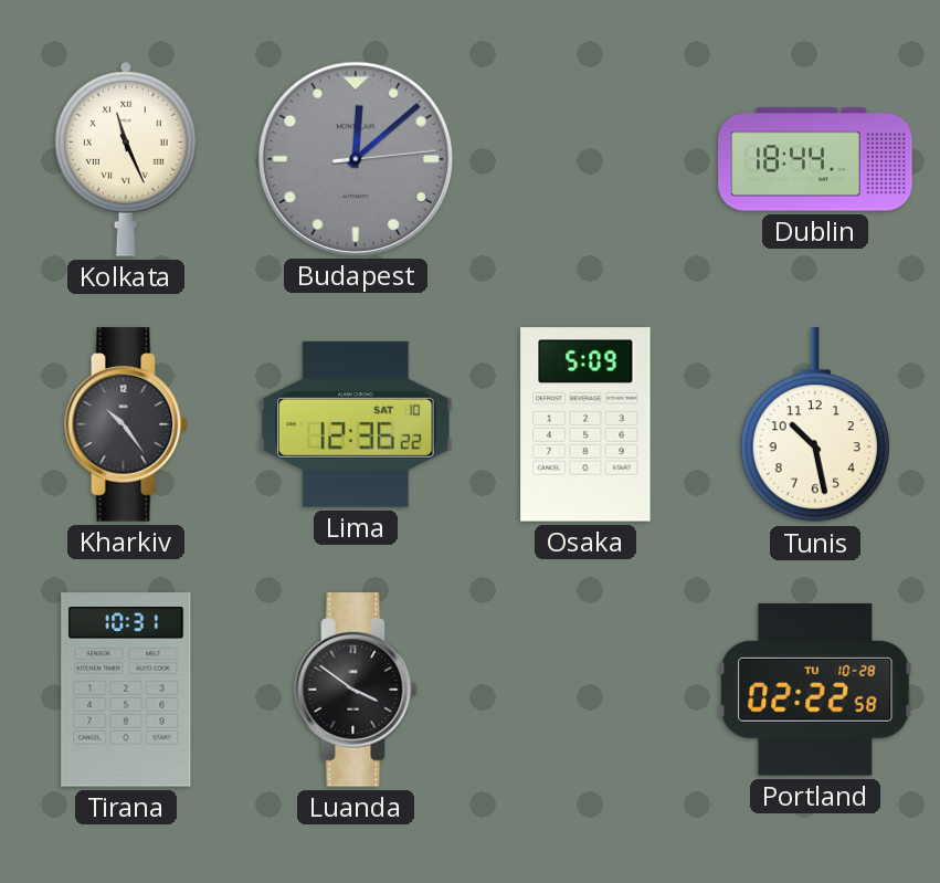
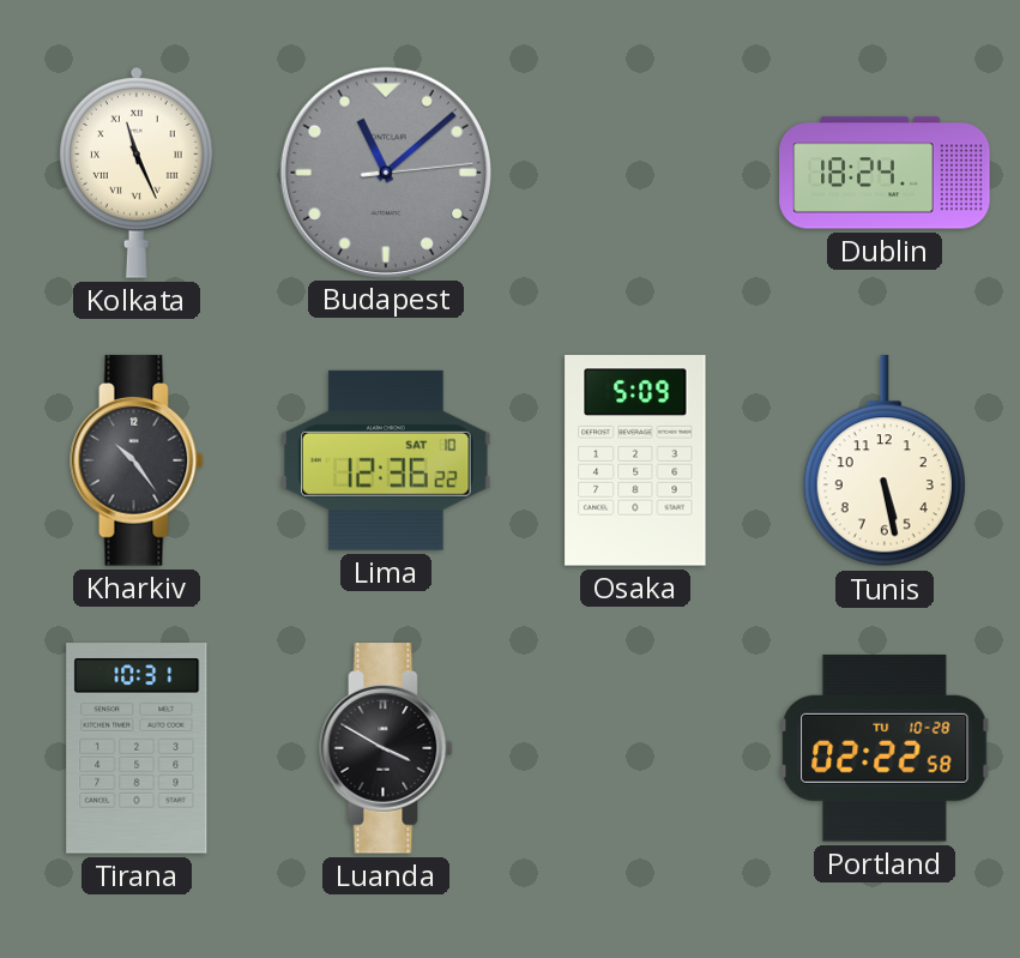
Budapest: 12:08 -> 11:08 (385, 171)
Dublin: 18:44 -> 18:24 (885, 173)
Tunis: 10:28 -> 5:28 (885, 462)
Luanda: 3:51 -> 3:50 (386, 748)
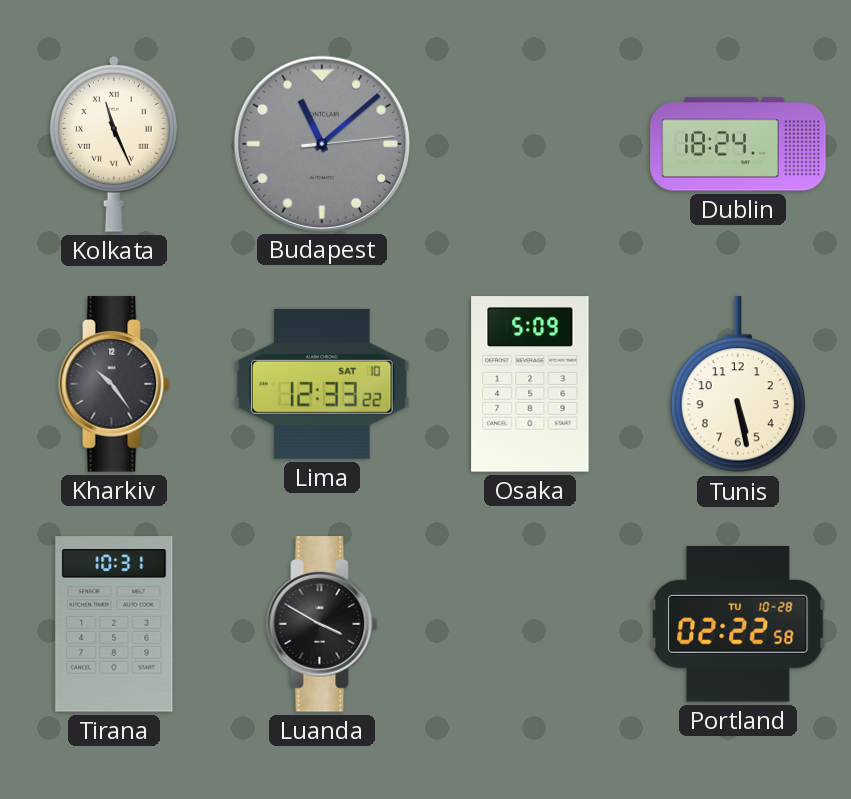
Lima: 12:36 -> 12:33 (322, 384)
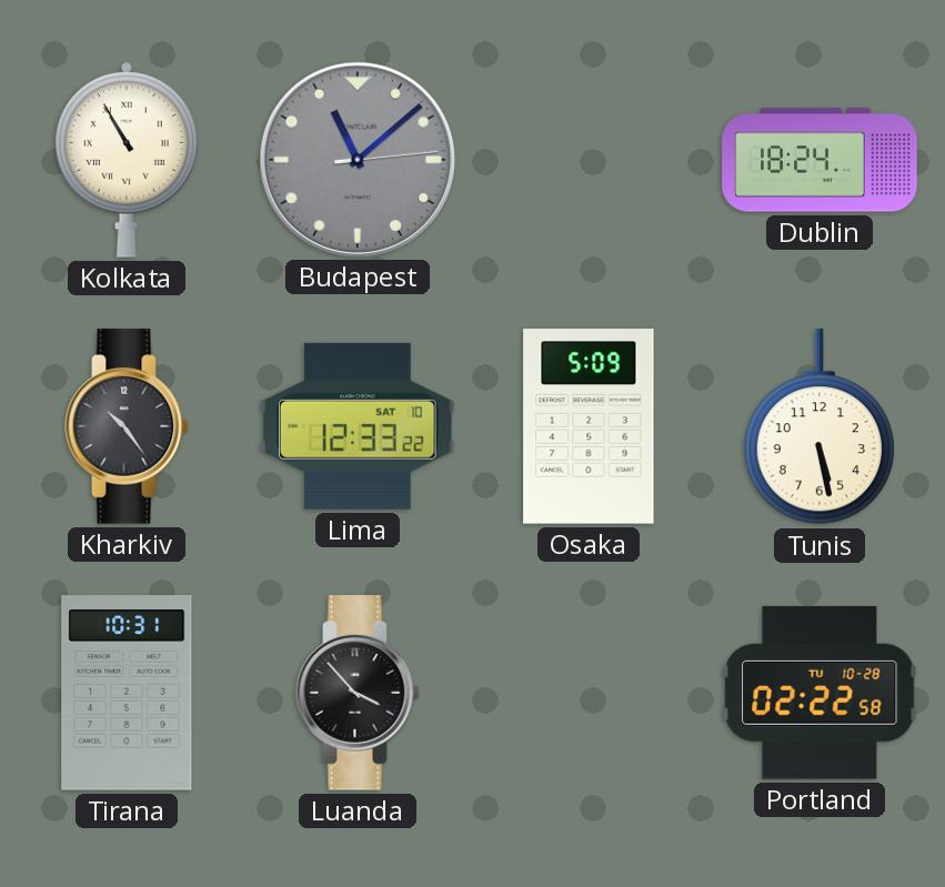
Kolkata: 11:26 -> 10:55 (127, 160)
Luanda: 3:50 -> 3:53 (358, 693)
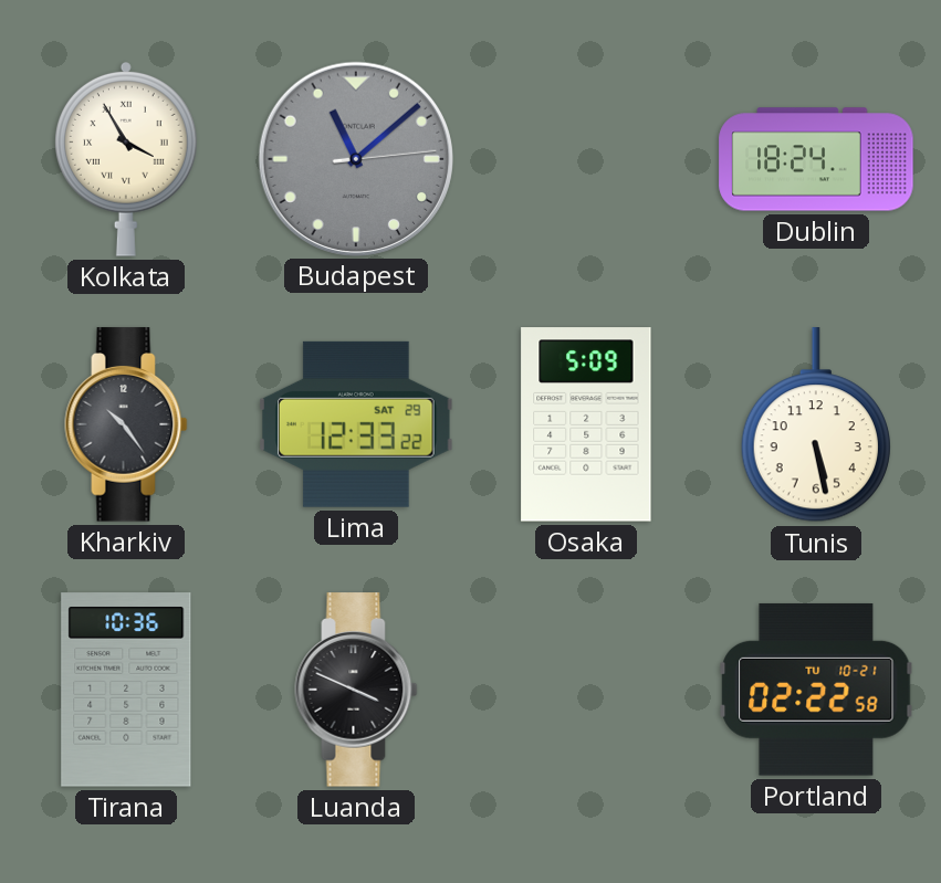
Kolkata: 10:55 -> 3:55 (126, 159)
Lima date: SAT 10 -> SAT 29 (356, 424)
Tirana: 10:31 -> 10:36 (126, 690)
Luanda: 3:53 -> 3:49 (356, 690)
Portland date: TU 10-28 -> TU 10-21 (816, 690)
